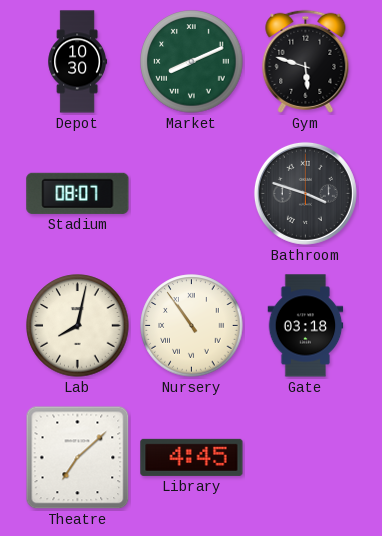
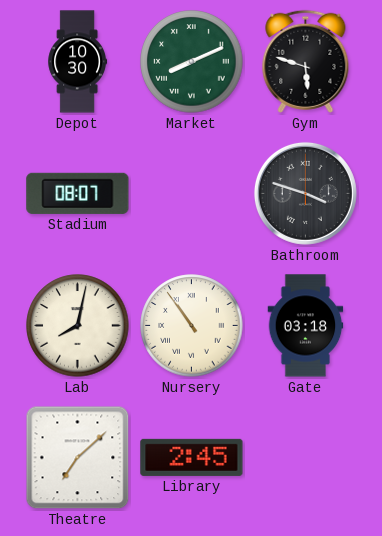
Library: 4:45 -> 2:45 (192, 457)
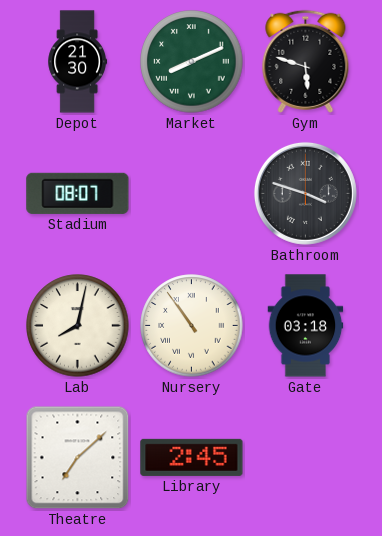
Depot: 10:30 -> 21:30 (78, 62)
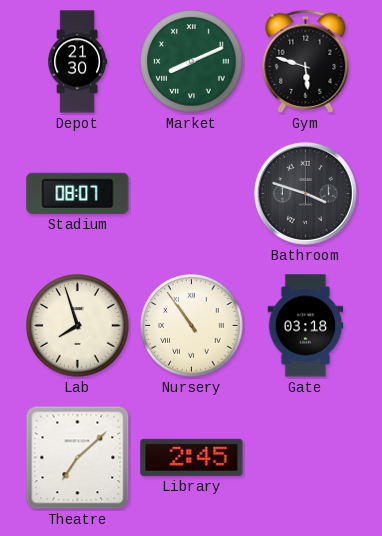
Lab: 8:02 -> 7:57 (78, 326)
